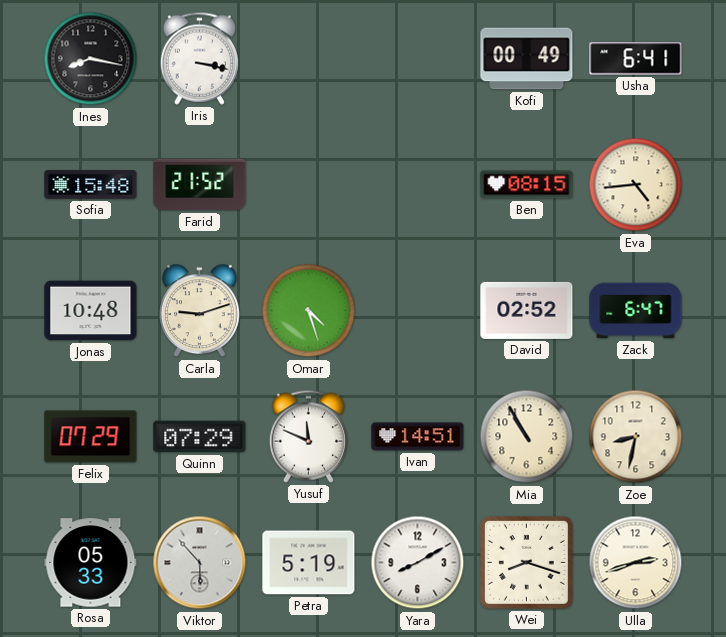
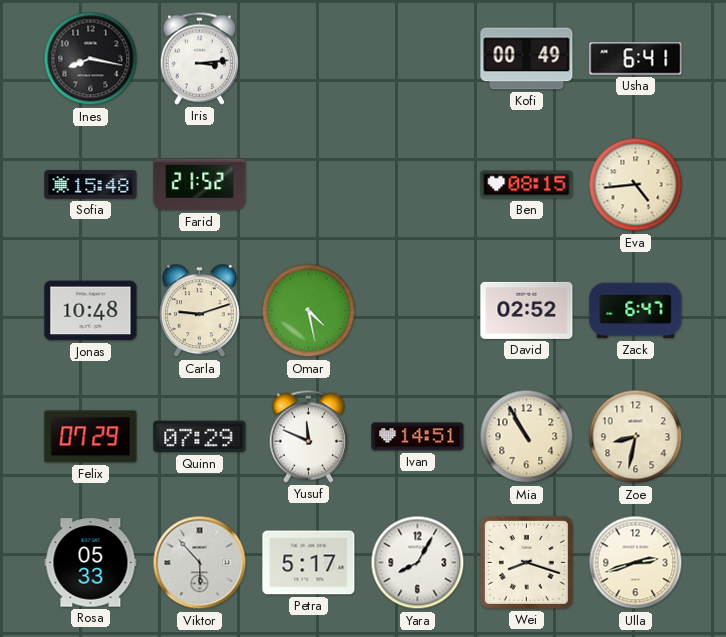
Iris: 3:17 -> 3:14 (199, 58)
Omar: 4:27 -> 4:28 (309, 311)
Petra: 5:19 -> 5:17 (309, 563)
Yara: 8:10 -> 8:05 (418, 563)
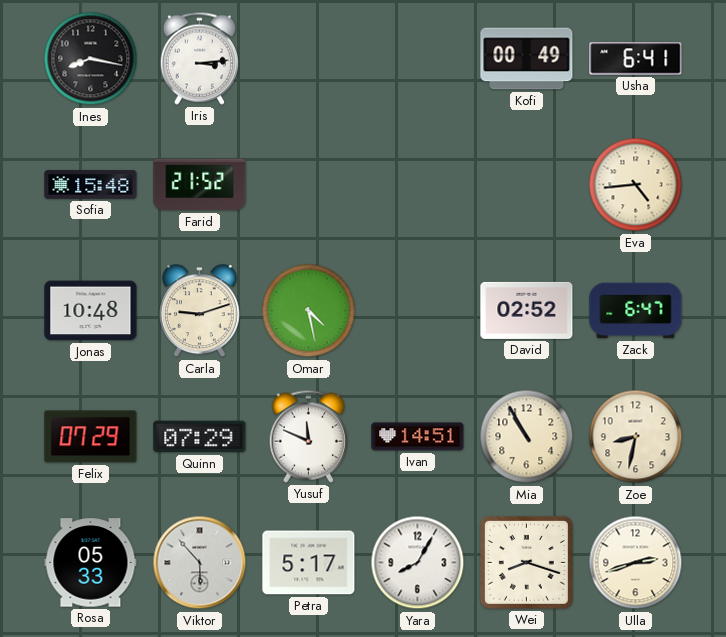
Ben: 08:15 -> none (527, 185)
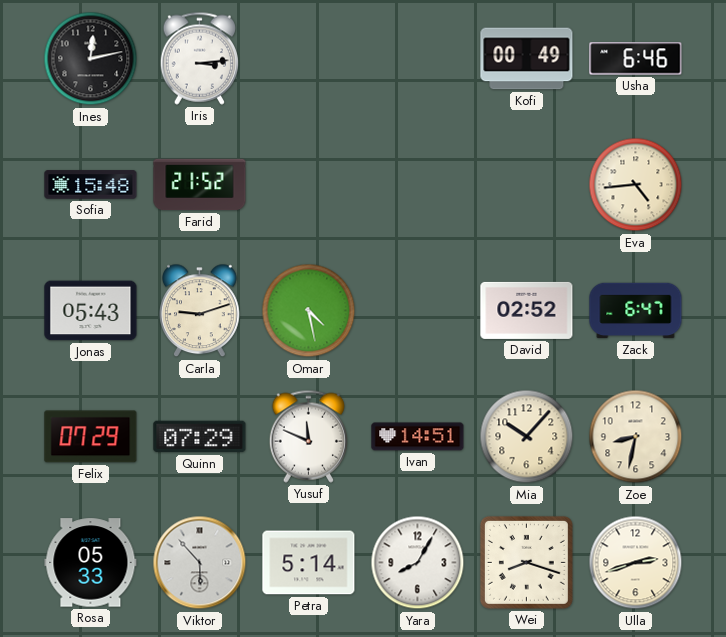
Ines: 8:17 -> 12:13 (91, 59)
Usha: 6:41 -> 6:46 (636, 59)
Jonas: 10:48 -> 05:43 (91, 311)
Mia: 10:55 -> 10:07 (527, 437)
Petra: 5:17 -> 5:14 (309, 563)
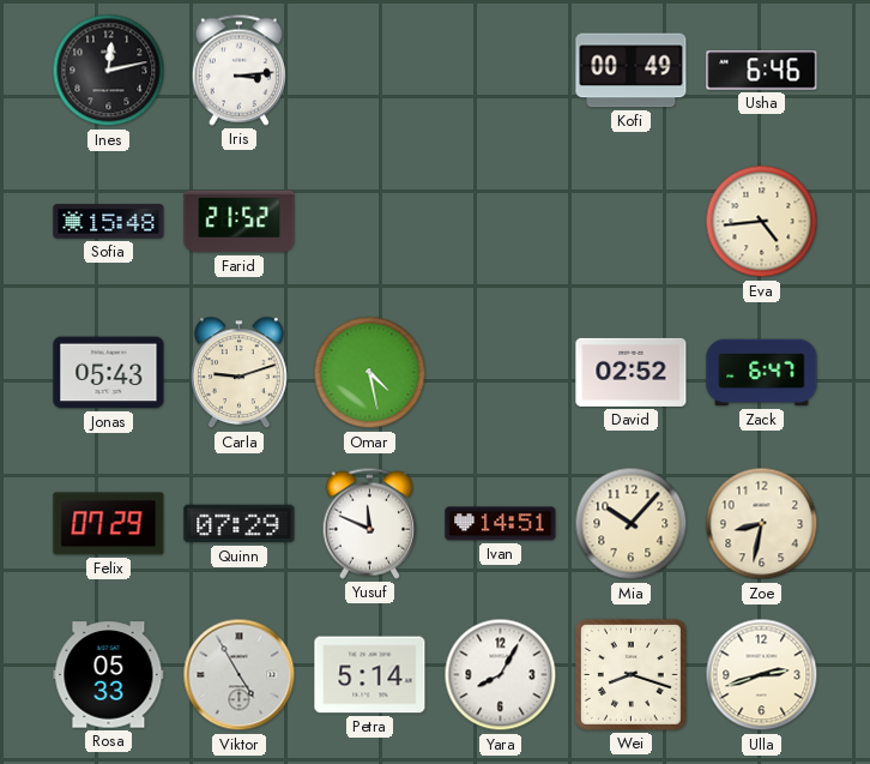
Viktor: 5:53 -> 4:55 (240, 675)
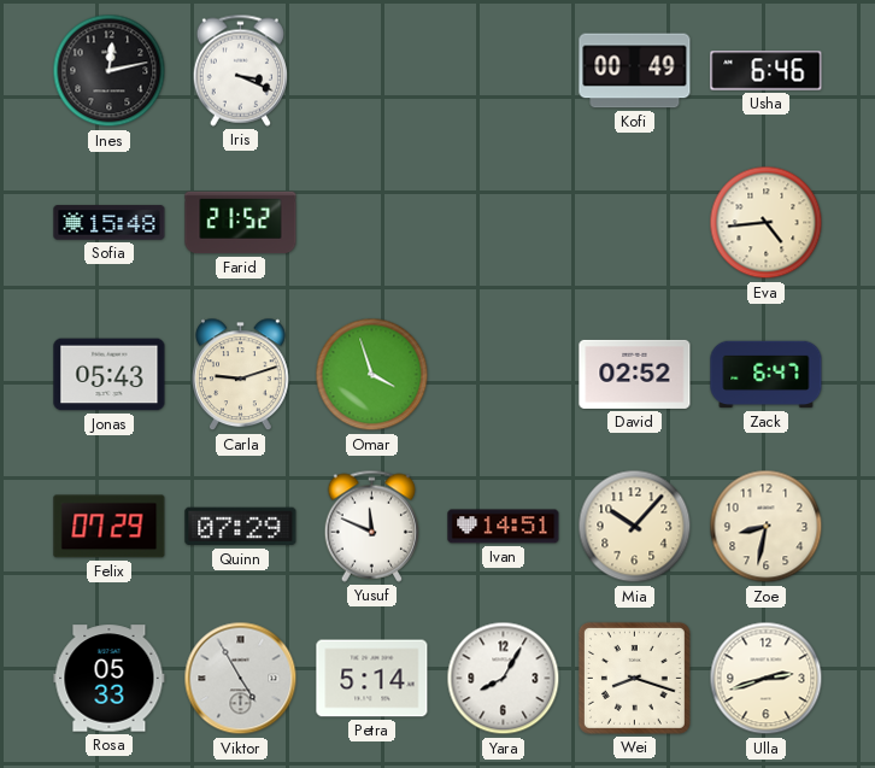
Iris: 3:14 -> 3:19 (240, 70)
Omar: 4:28 -> 3:57 (372, 375)
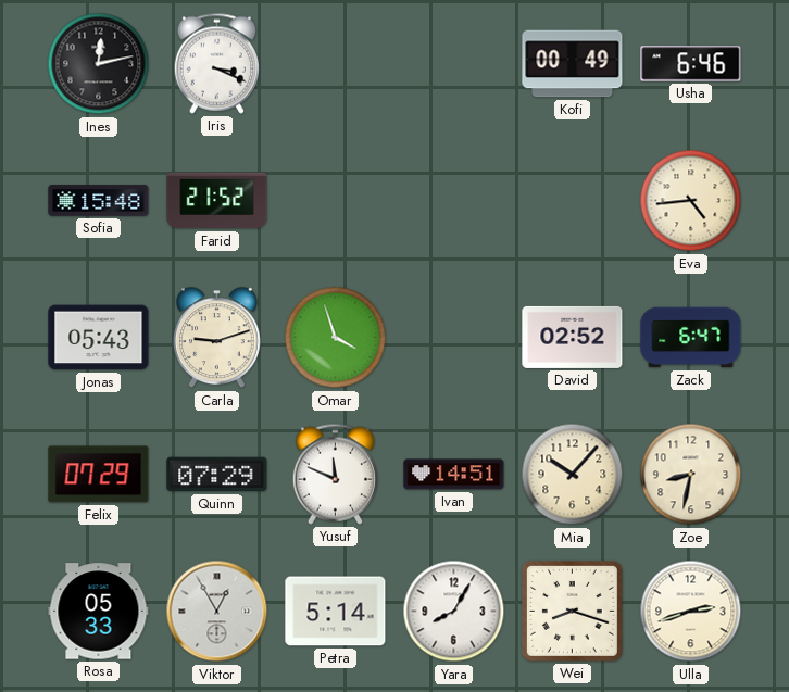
Viktor: 4:55 -> 12:55 (217, 612)
